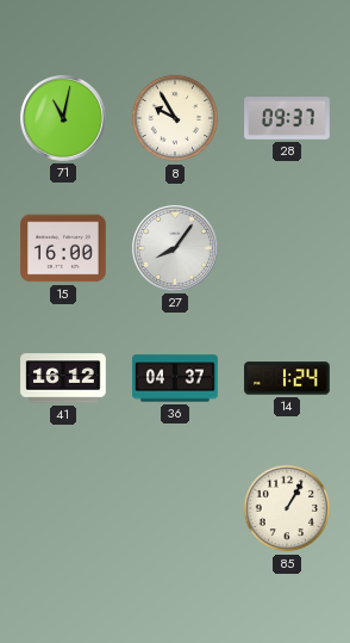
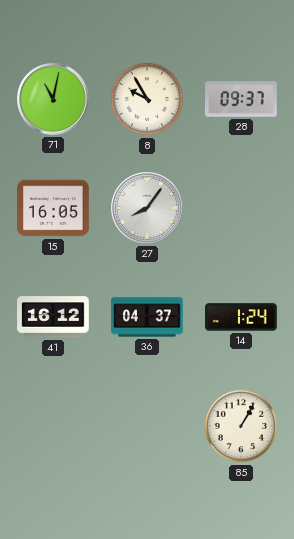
15: 16:00 -> 16:05 (53, 208)
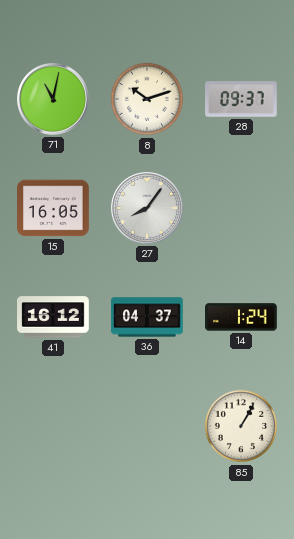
8: 9:55 -> 10:12 (147, 99)
